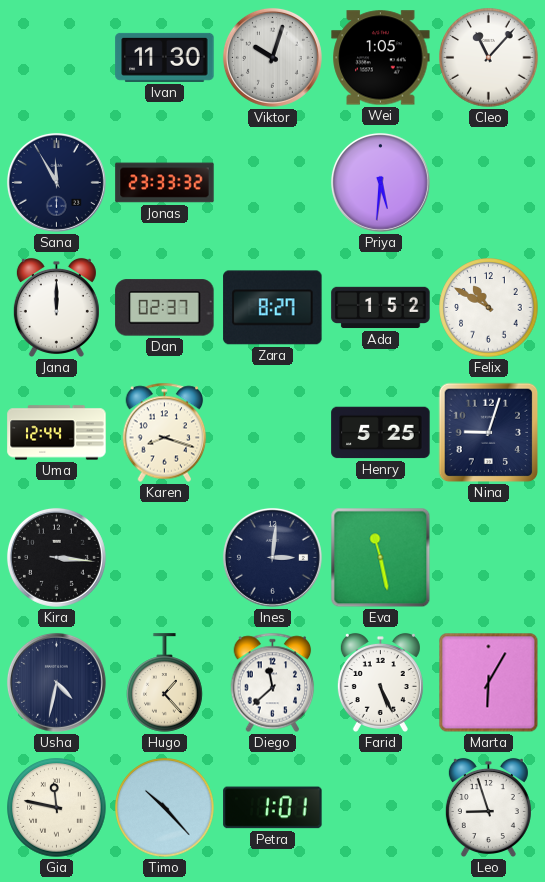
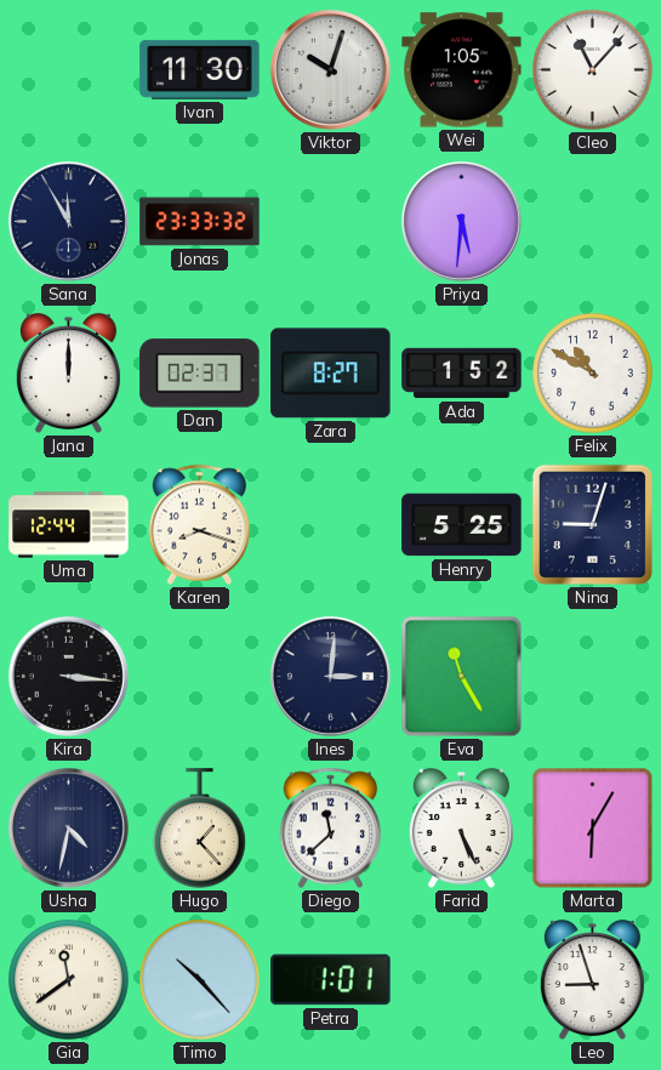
Eva: 11:28 -> 11:25 (462, 677)
Gia: 11:47 -> 11:39 (69, 980)
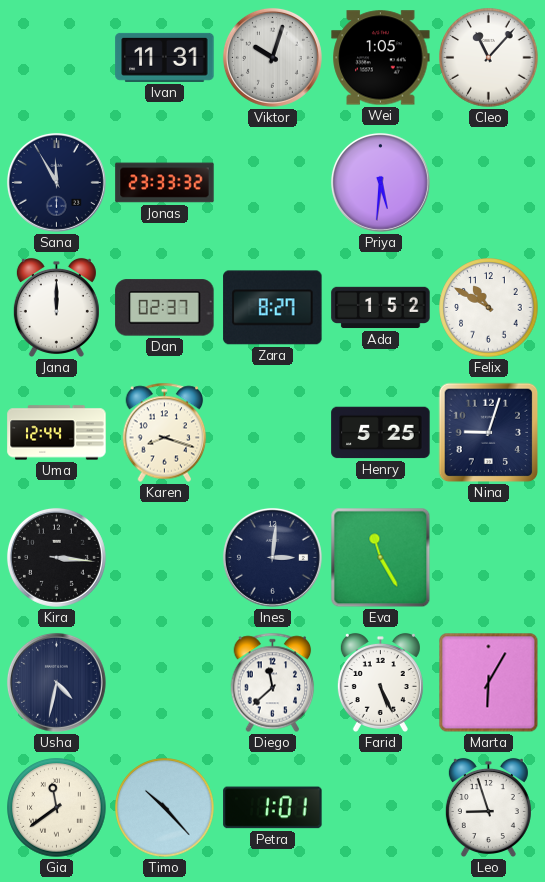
Ivan: 11:30 -> 11:31 (165, 57)
Hugo: 1:23 -> none (200, 829)
